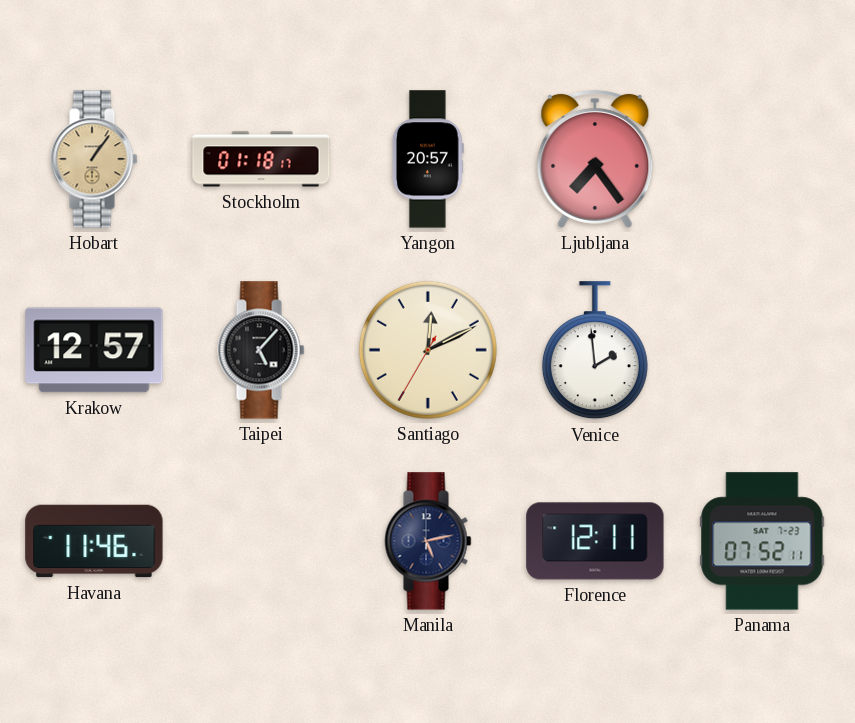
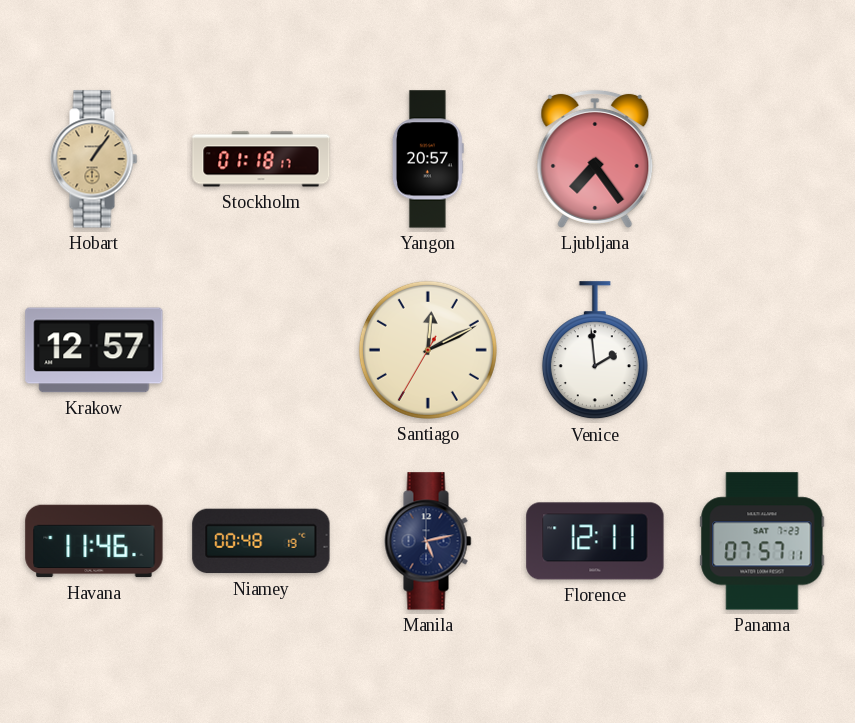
Taipei: 5:07 -> none (261, 350)
Niamey: none -> 00:48 (261, 541)
Panama: 07:52 -> 07:57 (762, 541)
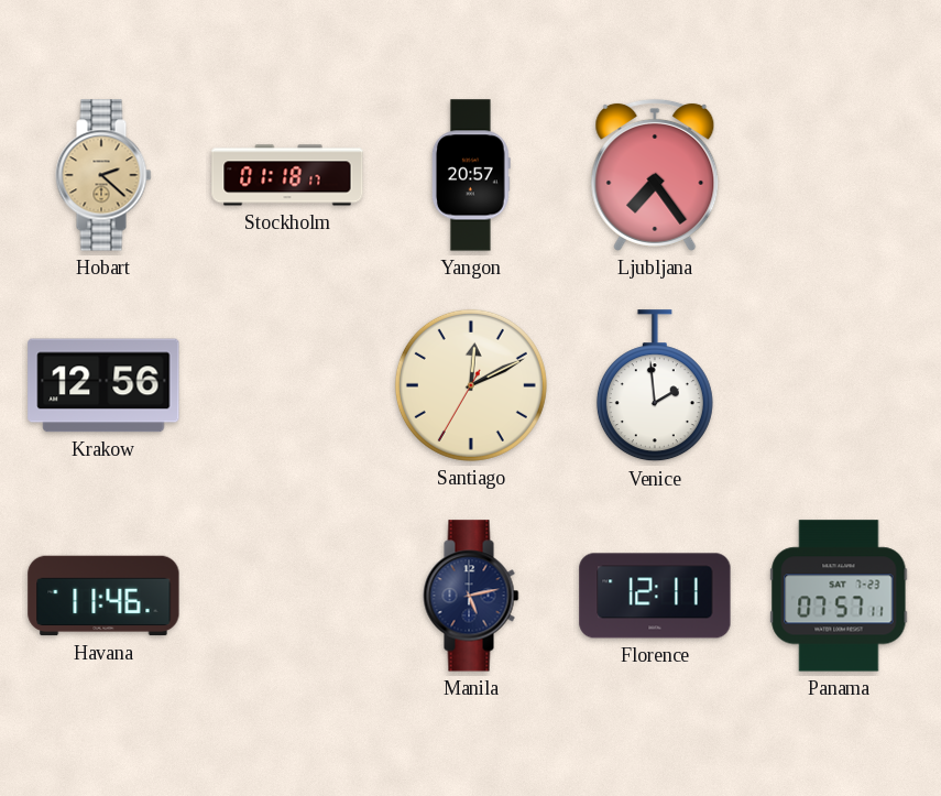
Hobart: 1:06 -> 2:22 (103, 175)
Krakow: 12:57 -> 12:56 (103, 385)
Niamey: 00:48 -> none (261, 541)
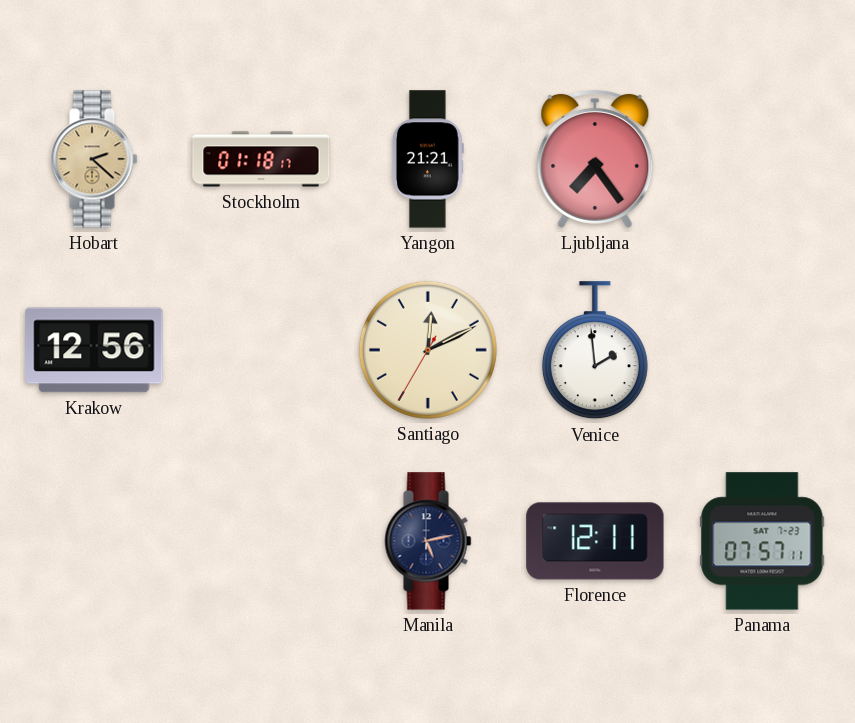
Yangon: 20:57 -> 21:21 (428, 159)
Havana: 11:46 -> none (103, 596)
